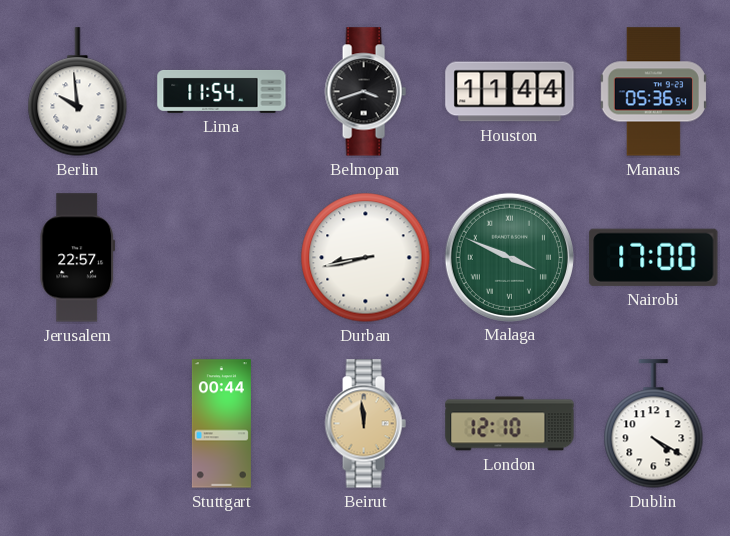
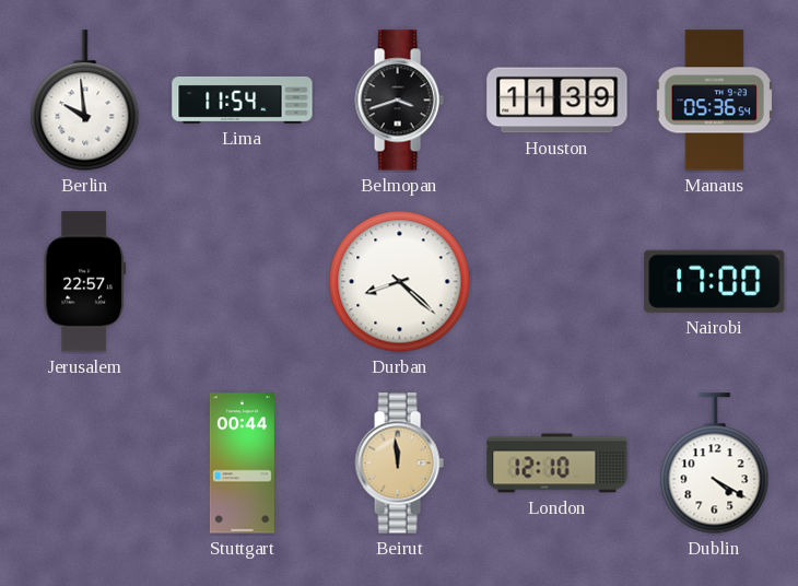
Houston: 11:44 -> 11:39 (558, 101)
Durban: 8:43 -> 8:22 (400, 282)
Malaga: 3:49 -> none (509, 257)
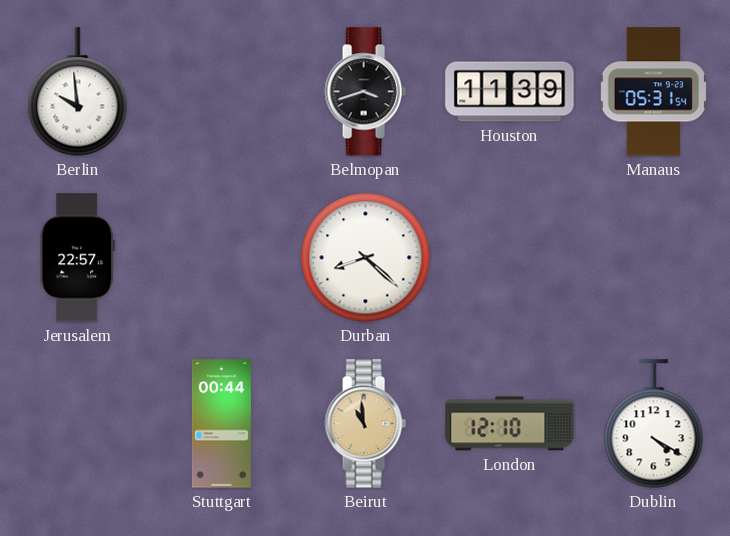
Lima: 11:54 -> none (243, 99)
Manaus: 05:36 -> 05:31 (653, 92)
Nairobi: 17:00 -> none (715, 281)
Beirut: 11:59 -> 10:59 (365, 424)
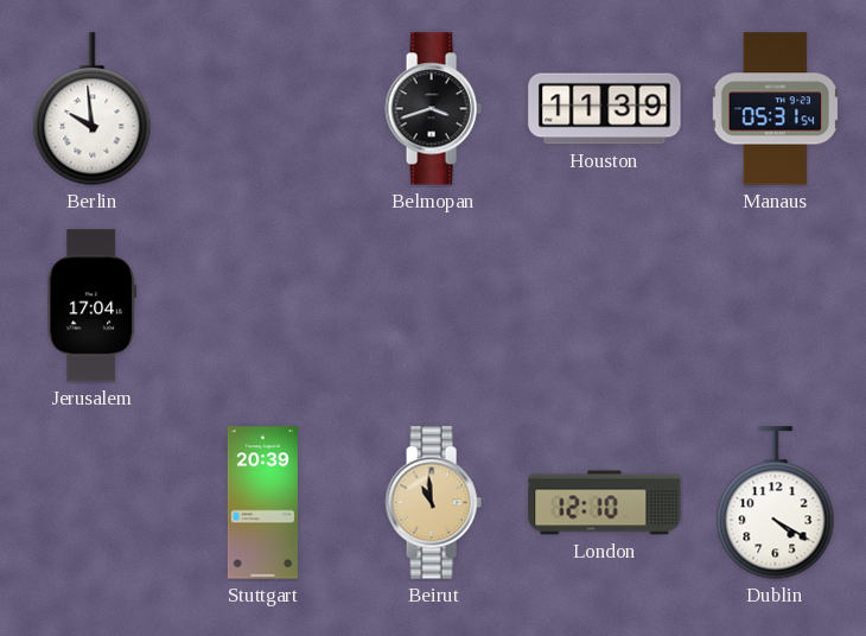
Jerusalem: 22:57 -> 17:04 (93, 306)
Durban: 8:22 -> none (366, 258)
Stuttgart: 00:44 -> 20:39 (262, 503)
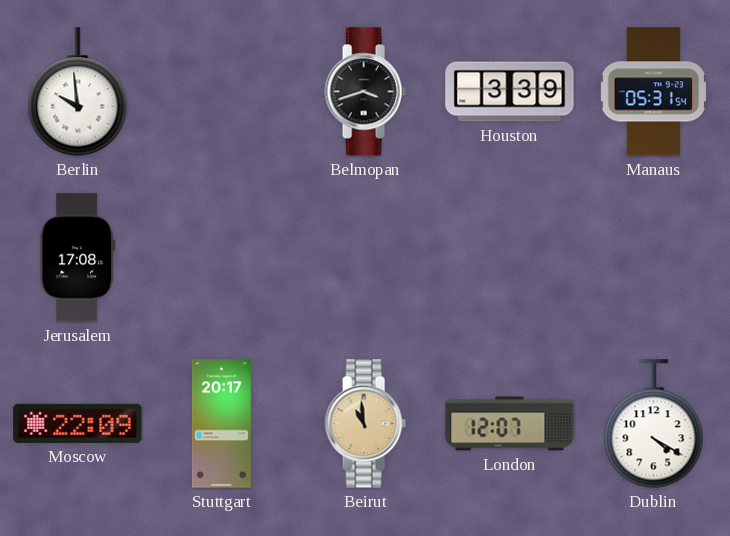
Houston: 11:39 -> 3:39 (510, 92)
Jerusalem: 17:04 -> 17:08 (78, 258)
Moscow: none -> 22:09 (78, 423)
Stuttgart: 20:39 -> 20:17 (221, 424)
London: 12:10 -> 12:07 (510, 424)
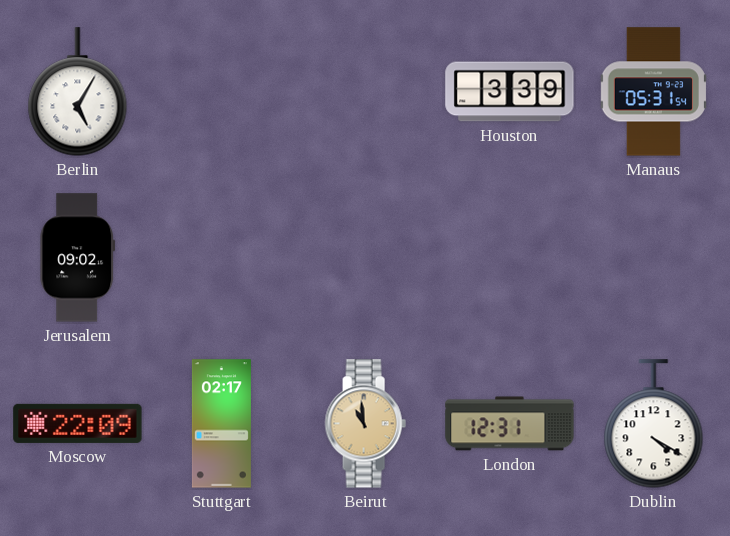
Berlin: 9:59 -> 5:05 (78, 92)
Belmopan: 3:42 -> none (365, 92)
Jerusalem: 17:08 -> 09:02 (78, 258)
Stuttgart: 20:17 -> 02:17 (221, 424)
London: 12:07 -> 12:31 (510, 424)
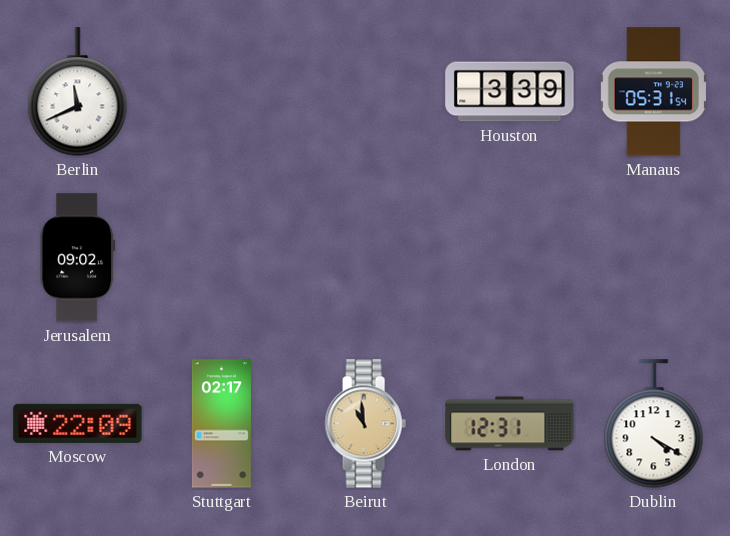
Berlin: 5:05 -> 11:41 (78, 92)
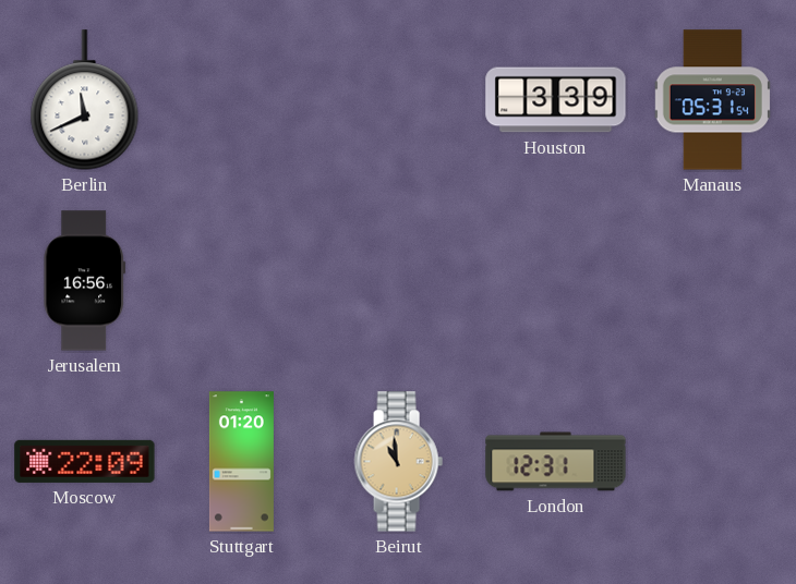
Jerusalem: 09:02 -> 16:56 (85, 281)
Stuttgart: 02:17 -> 01:20 (241, 462)
Dublin: 4:20 -> none (654, 424)
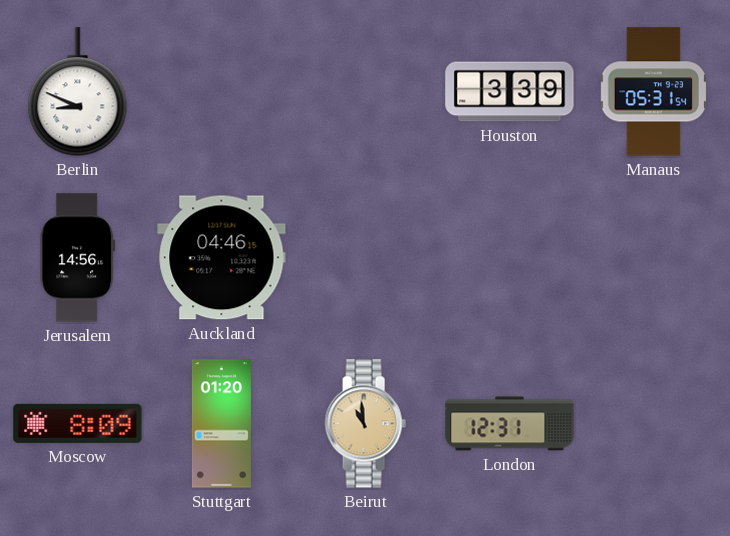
Berlin: 11:41 -> 8:49 (78, 92)
Jerusalem: 16:56 -> 14:56 (78, 258)
Auckland: none -> 04:46 (222, 258)
Moscow: 22:09 -> 8:09 (78, 423)
